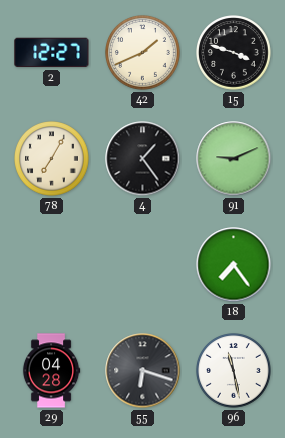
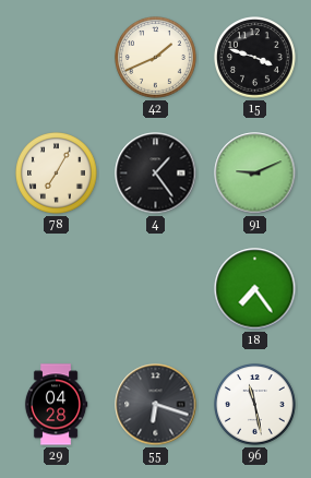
2: 12:27 -> none (52, 53)
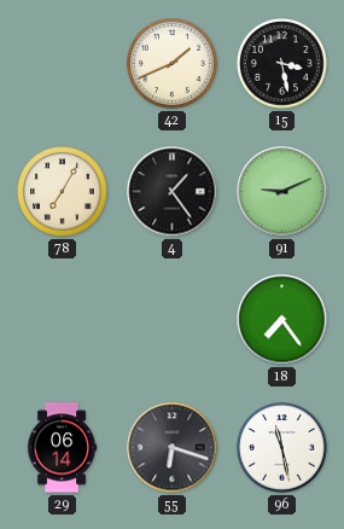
15: 3:48 -> 3:28 (282, 64)
29: 04:28 -> 06:14 (62, 448)
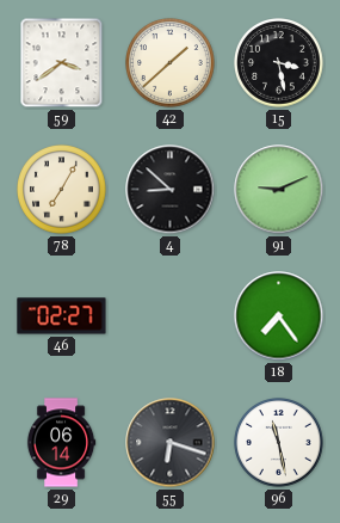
59: none -> 3:39 (62, 63)
42: 1:41 -> 1:38 (171, 63)
4: 1:24 -> 8:52 (171, 190)
46: none -> 02:27 (62, 316)
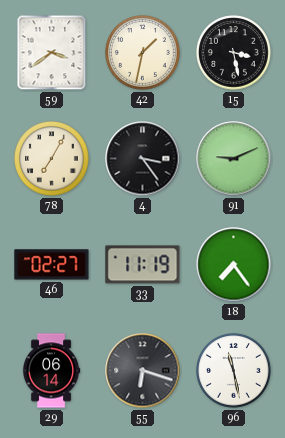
42: 1:38 -> 1:32 (143, 53)
4: 8:52 -> 3:24 (143, 159)
33: none -> 11:19 (143, 265)
